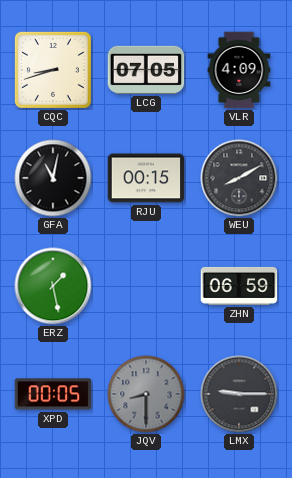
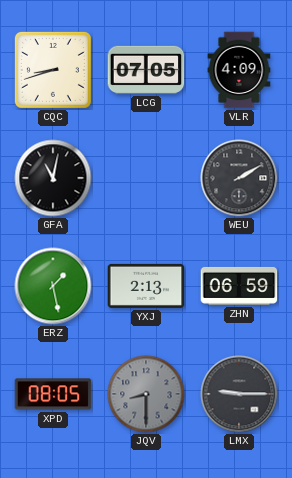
RJU: 00:15 -> none (146, 178)
WEU: 8:10 -> 2:10 (239, 178)
YXJ: none -> 2:13 (146, 286)
XPD: 00:05 -> 08:05 (53, 394)
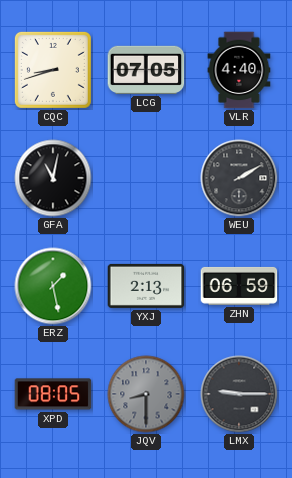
VLR: 4:09 -> 4:40 (239, 70)
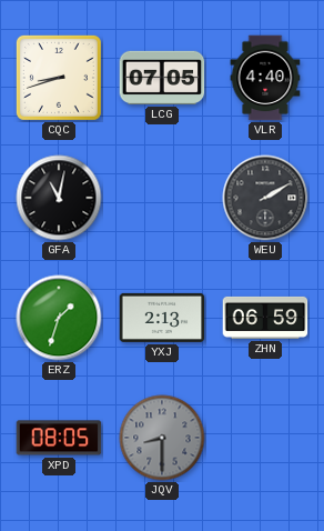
ERZ: 1:28 -> 1:33 (59, 318)
LMX: 9:15 -> none (239, 394)
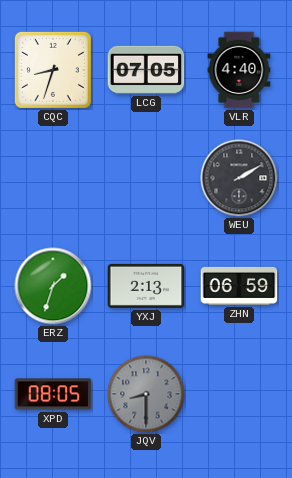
CQC: 8:42 -> 8:33 (53, 70)
GFA: 11:02 -> none (59, 198)
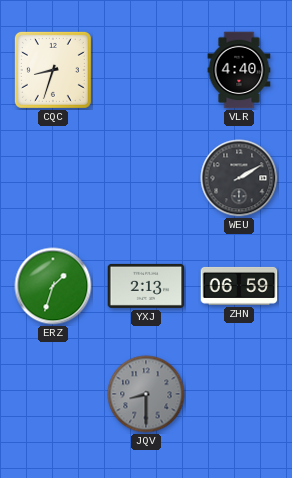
LCG: 07:05 -> none (146, 70)
XPD: 08:05 -> none (53, 394)
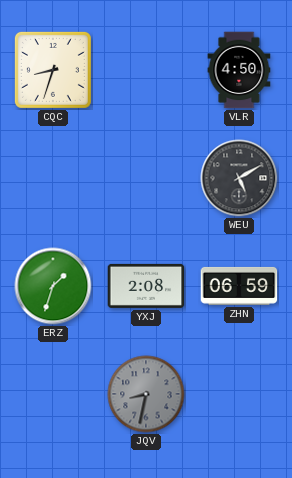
VLR: 4:40 -> 4:50 (239, 70)
WEU: 2:10 -> 5:10 (239, 178)
YXJ: 2:13 -> 2:08 (146, 286)
JQV: 8:30 -> 8:32 (146, 394)
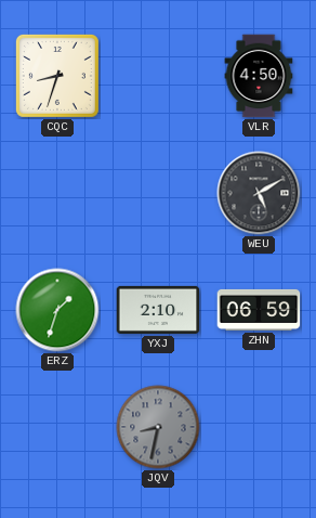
YXJ: 2:08 -> 2:10 (158, 310)
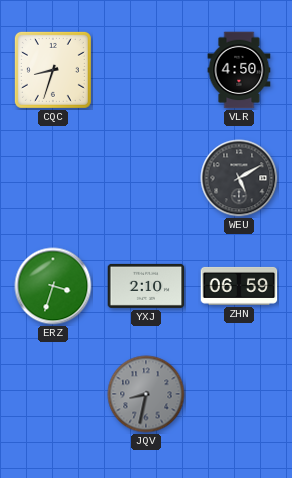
ERZ: 1:33 -> 3:33 (53, 286)
